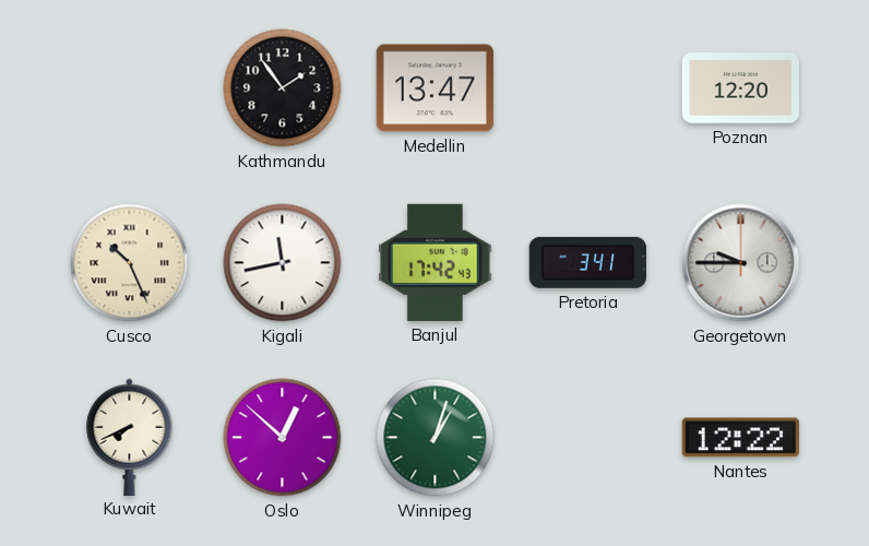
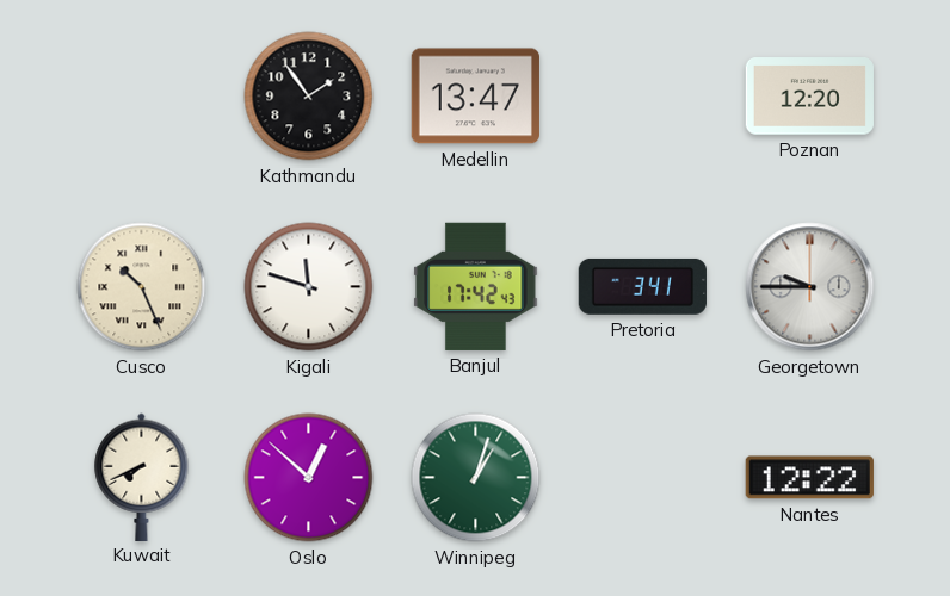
Kigali: 11:43 -> 11:48 (309, 287)
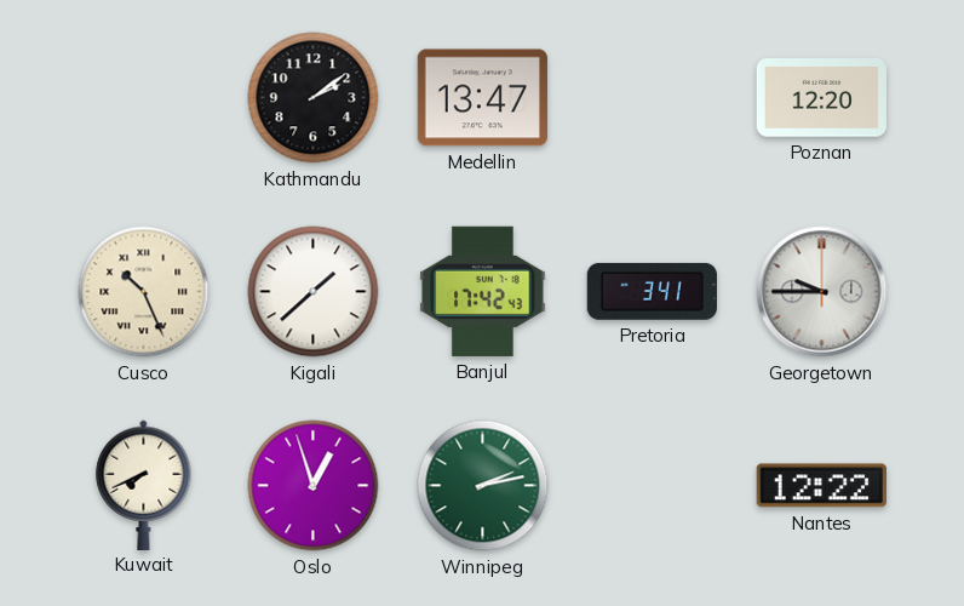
Kathmandu: 1:54 -> 2:09 (314, 98)
Kigali: 11:48 -> 1:38 (314, 292)
Oslo: 12:52 -> 12:57 (314, 486)
Winnipeg: 1:03 -> 2:13 (483, 486)
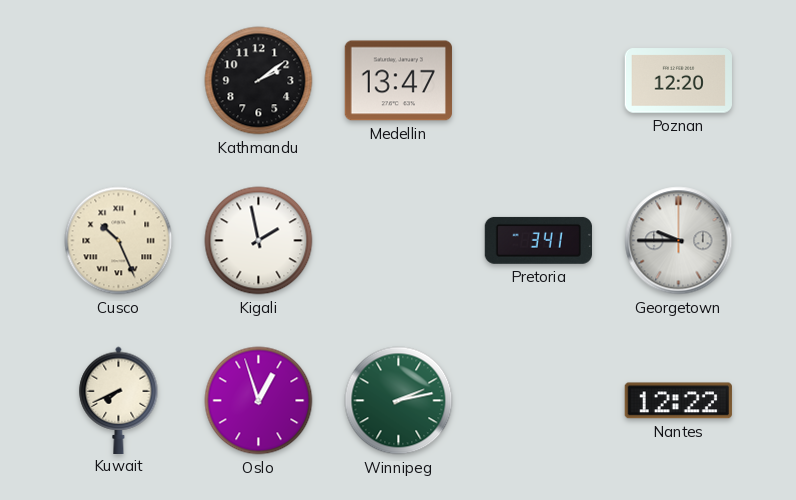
Kigali: 1:38 -> 1:58 (259, 241)
Banjul: 17:42 -> none (483, 291)
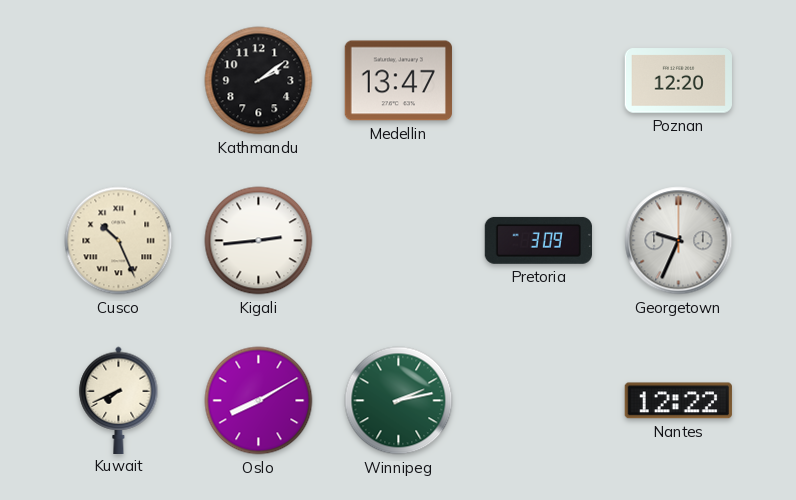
Kigali: 1:58 -> 2:44 (259, 241)
Pretoria: 3:41 -> 3:09 (538, 240)
Georgetown: 9:45 -> 9:34 (679, 241)
Oslo: 12:57 -> 8:10 (259, 401)
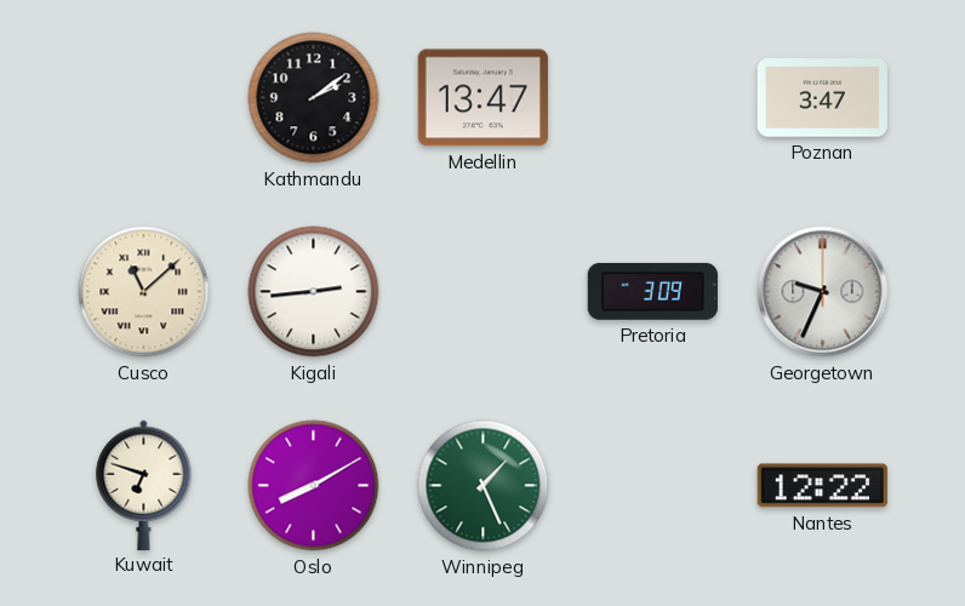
Poznan: 12:20 -> 3:47 (822, 98)
Cusco: 10:26 -> 11:08 (144, 292)
Kuwait: 7:41 -> 6:48 (144, 485)
Winnipeg: 2:13 -> 1:26 (484, 486)
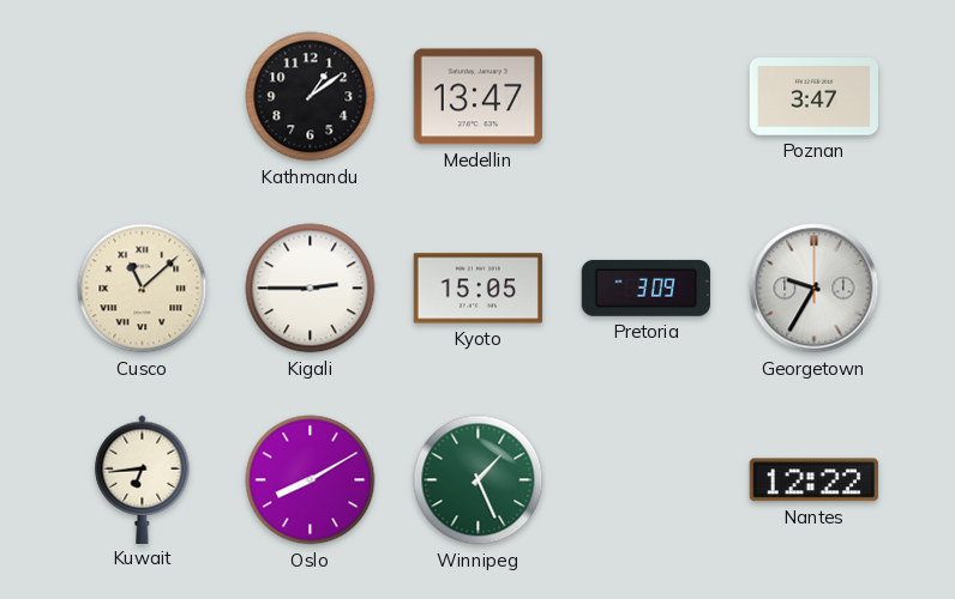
Kathmandu: 2:09 -> 1:09 (311, 97)
Kigali: 2:44 -> 2:45 (311, 289)
Kyoto: none -> 15:05 (477, 289)
Georgetown: 9:34 -> 9:35 (815, 289)
Kuwait: 6:48 -> 6:44 (143, 479)
